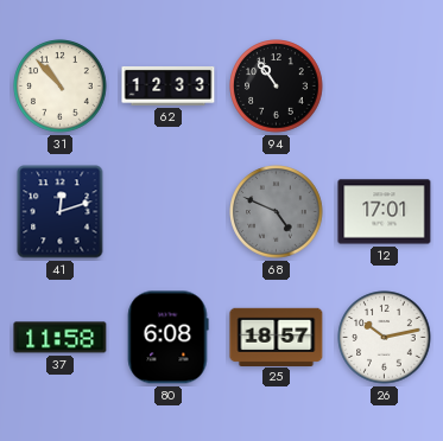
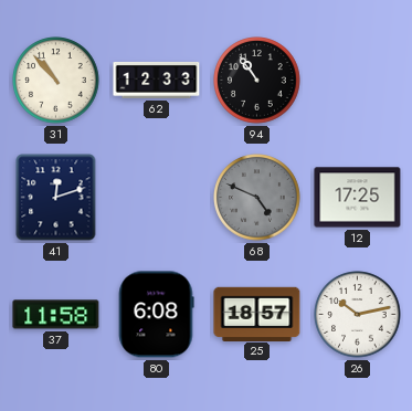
12: 17:01 -> 17:25 (358, 198)
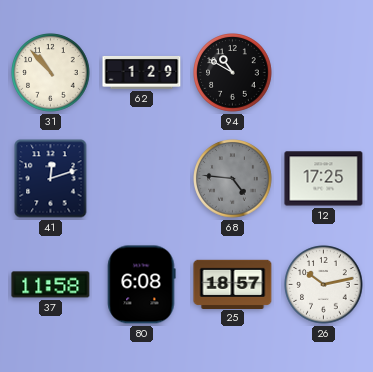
62: 12:33 -> 1:29 (142, 72)
94: 10:54 -> 10:50 (233, 73)
68: 4:49 -> 4:46 (233, 179)
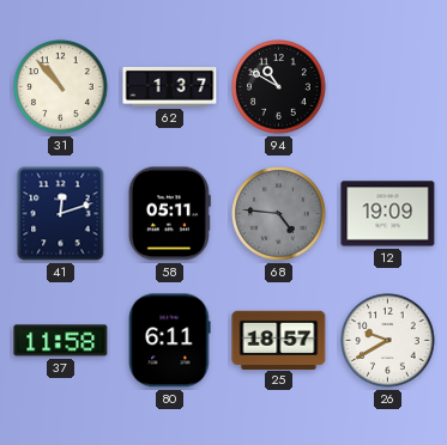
62: 1:29 -> 1:37 (170, 86)
58: none -> 05:11 (169, 214)
12: 17:25 -> 19:09 (388, 214)
80: 6:08 -> 6:11 (169, 341)
26: 10:13 -> 9:40 (388, 341)
